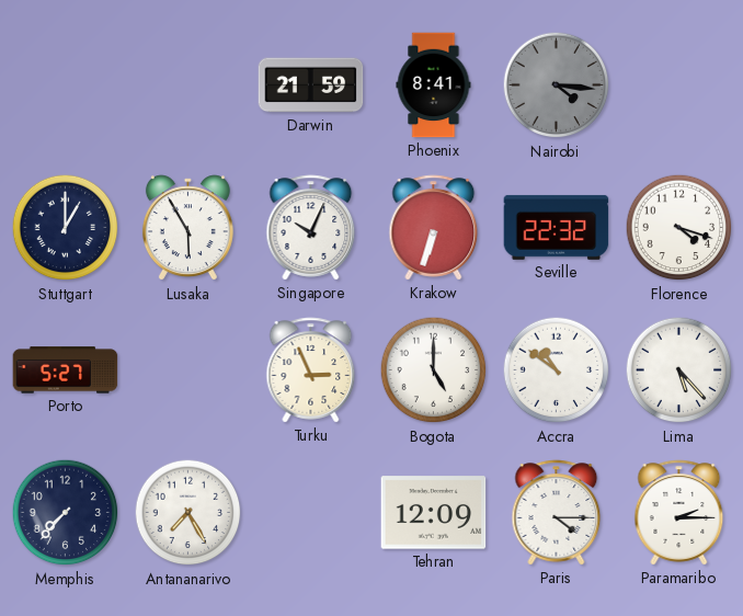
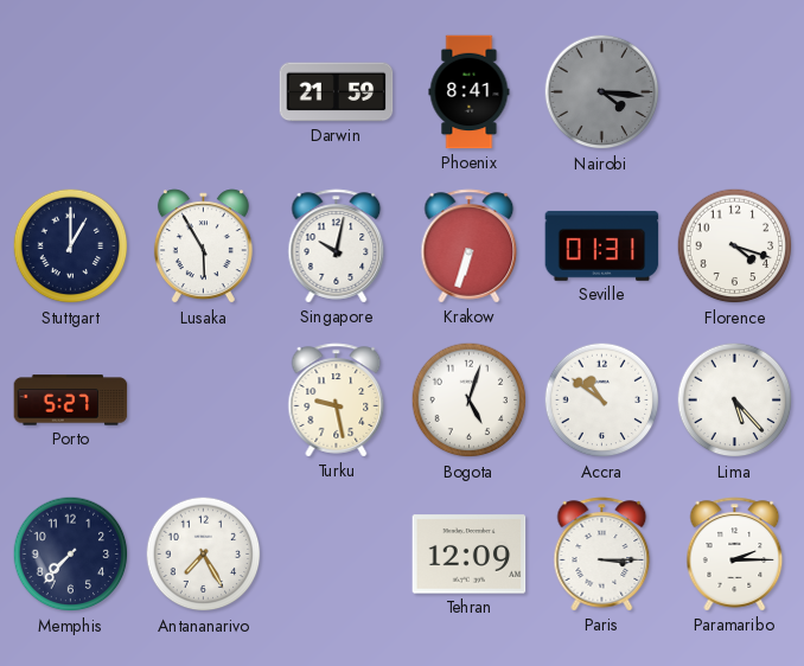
Singapore: 10:04 -> 10:02 (337, 246)
Seville: 22:32 -> 01:31 (602, 245)
Turku: 2:56 -> 9:28 (337, 401)
Bogota: 5:00 -> 5:03 (470, 401)
Paris: 4:15 -> 3:15 (602, 555)
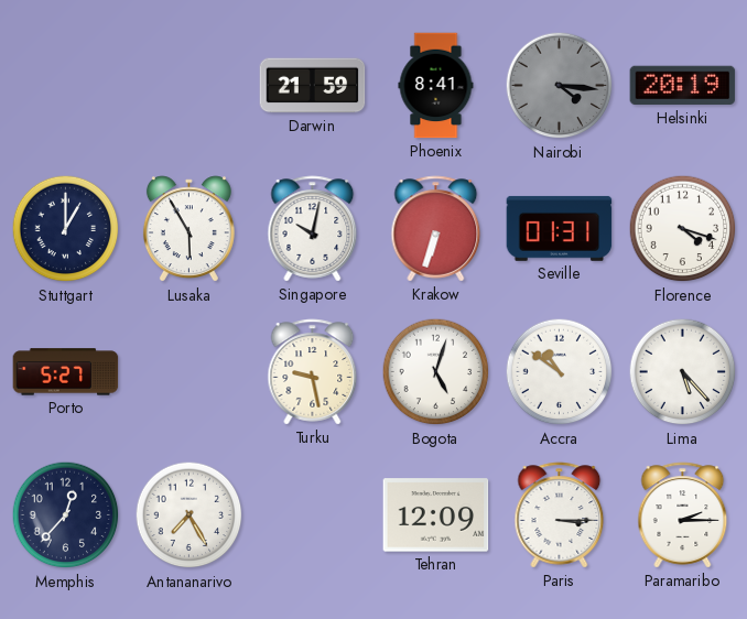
Helsinki: none -> 20:19 (683, 86)
Memphis: 7:37 -> 12:37 (66, 515)
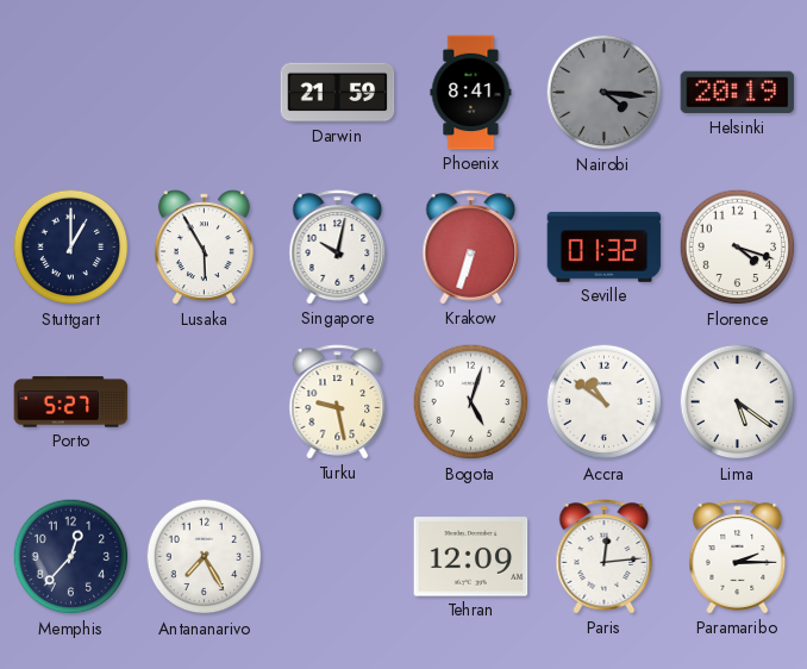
Seville: 01:31 -> 01:32 (605, 246)
Lima: 5:23 -> 5:21 (738, 402)
Paris: 3:15 -> 12:14 (605, 557)
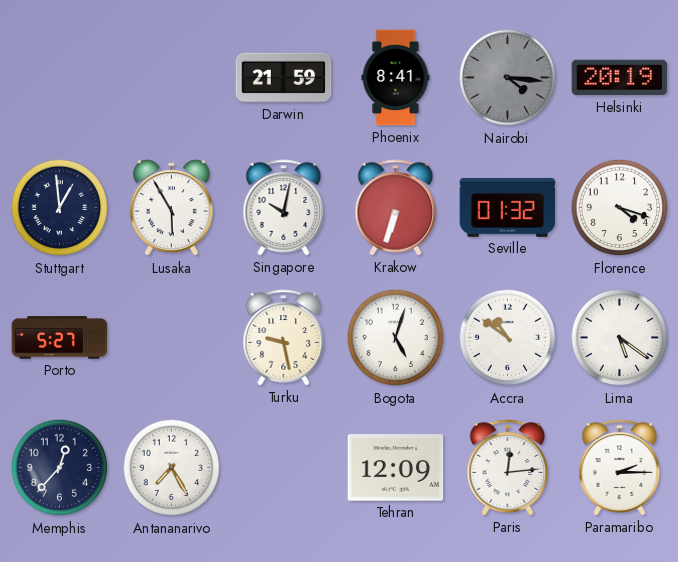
Stuttgart: 1:00 -> 12:59 (60, 208)
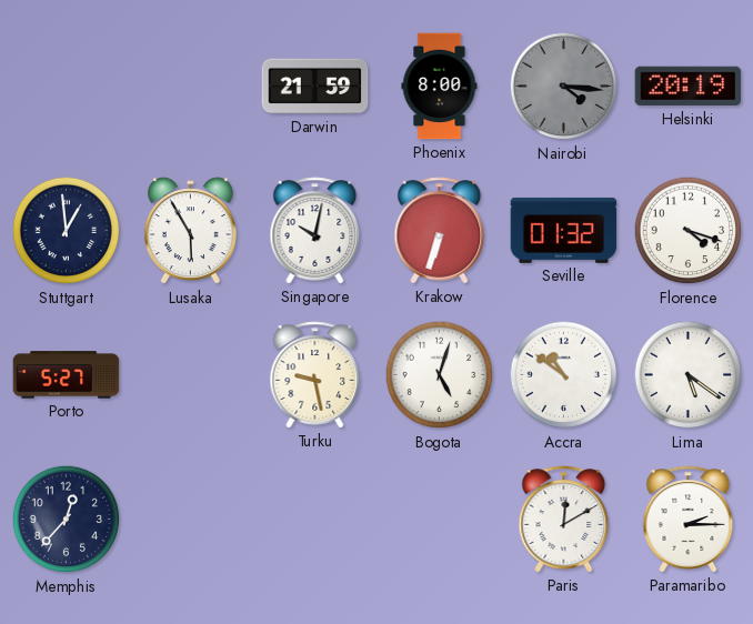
Phoenix: 8:41 -> 8:00 (440, 87)
Antananarivo: 7:25 -> none (172, 468)
Tehran: 12:09 -> none (396, 468)
Paris: 12:14 -> 12:10 (564, 520)
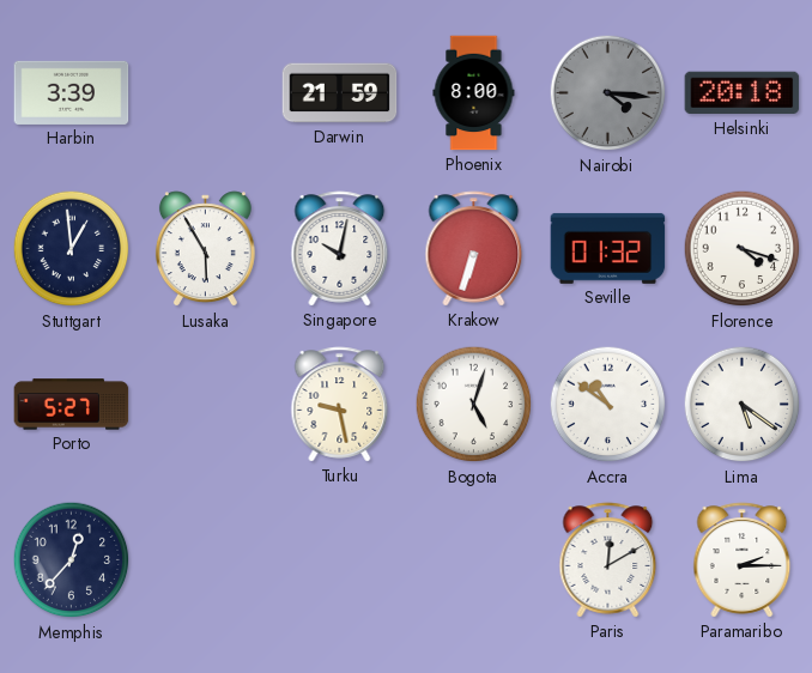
Harbin: none -> 3:39 (72, 92)
Helsinki: 20:19 -> 20:18 (743, 93)
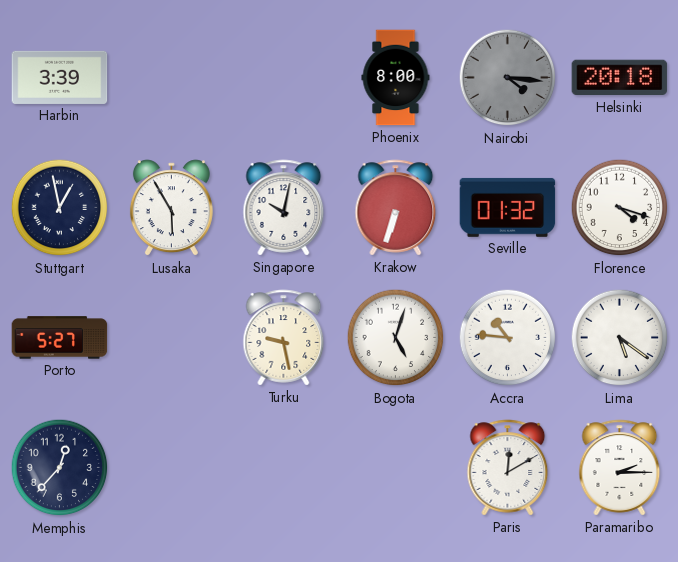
Darwin: 21:59 -> none (340, 93)
Stuttgart: 12:59 -> 12:58 (60, 208)
Accra: 10:51 -> 10:46 (508, 338)
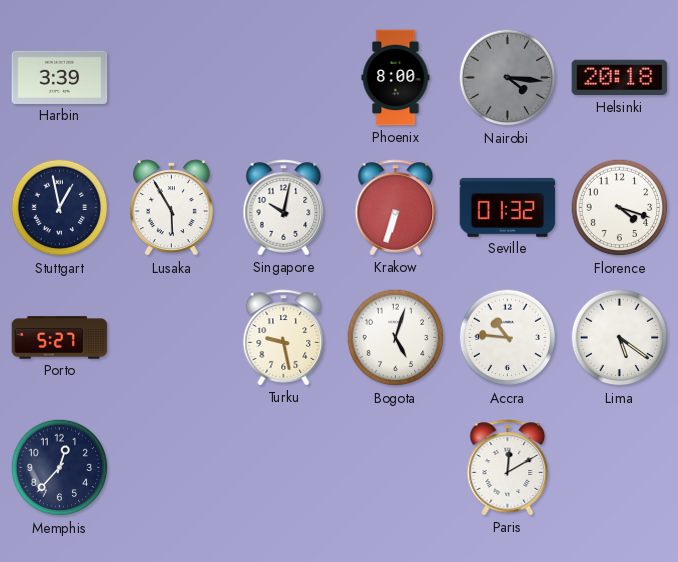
Paramaribo: 2:15 -> none (620, 468)
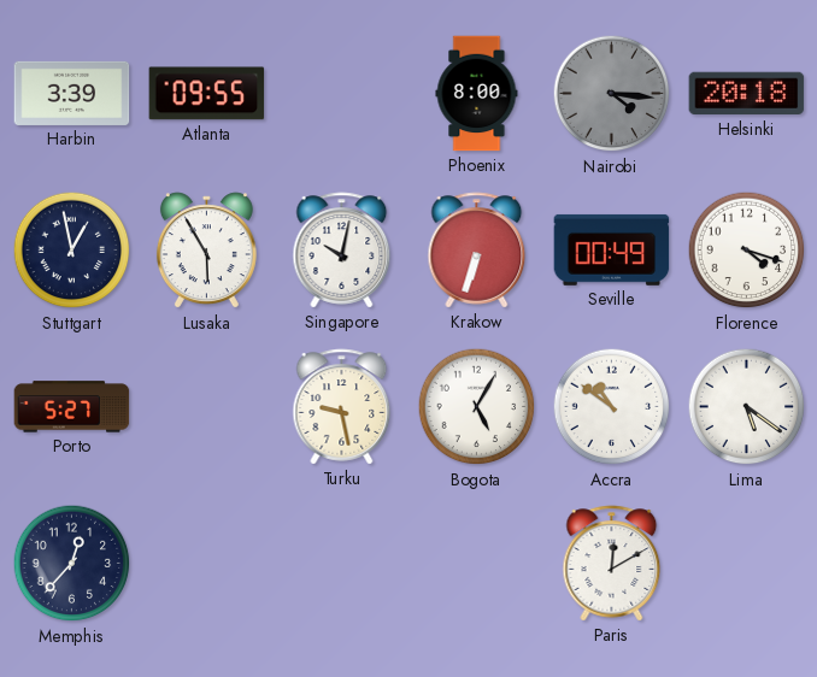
Atlanta: none -> 09:55 (207, 94)
Seville: 01:32 -> 00:49 (612, 249)
Bogota: 5:03 -> 5:05 (477, 407)
Accra: 10:46 -> 10:51 (612, 407)
